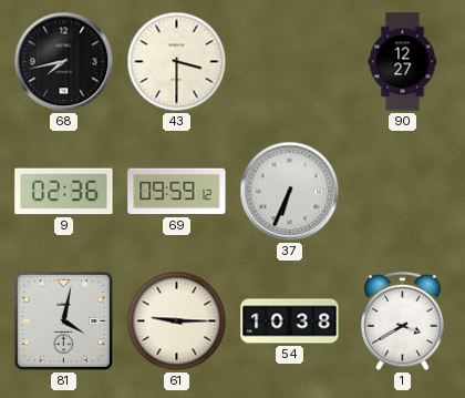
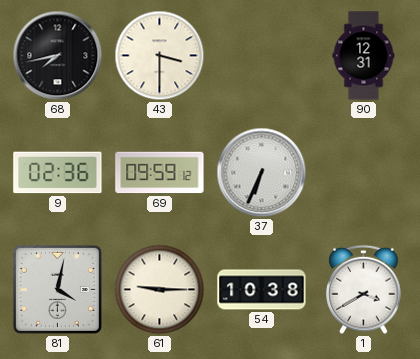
90: 12:27 -> 12:31 (364, 56)
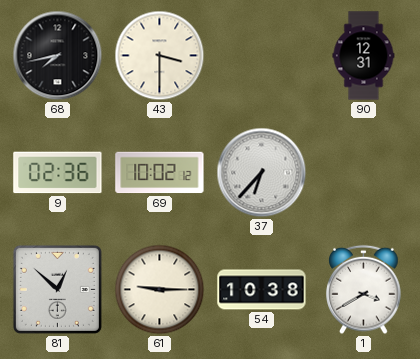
69: 09:59 -> 10:02 (160, 173)
37: 6:34 -> 6:37 (262, 173)
81: 4:02 -> 12:52 (57, 289)
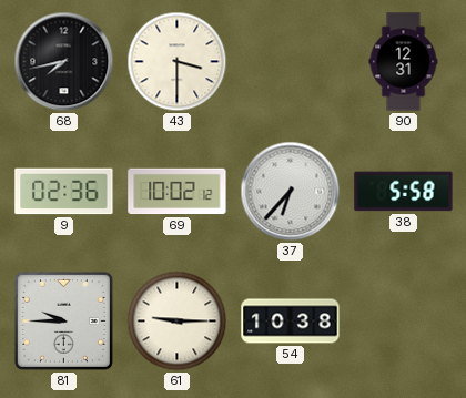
38: none -> 5:58 (404, 192)
81: 12:52 -> 9:45 (63, 320)
1: 3:40 -> none (364, 290)
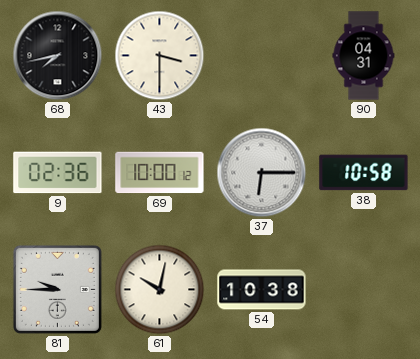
90: 12:31 -> 04:31 (364, 56)
69: 10:02 -> 10:00 (160, 173)
37: 6:37 -> 6:15 (262, 173)
38: 5:58 -> 10:58 (364, 173)
61: 9:15 -> 10:02 (160, 290)
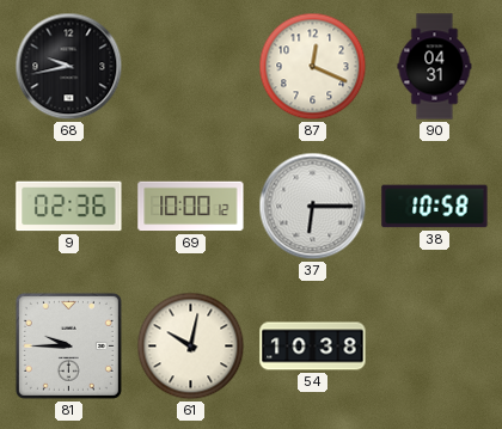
68: 7:43 -> 9:43 (69, 67)
43: 3:30 -> none (160, 56)
87: none -> 12:19 (313, 67)
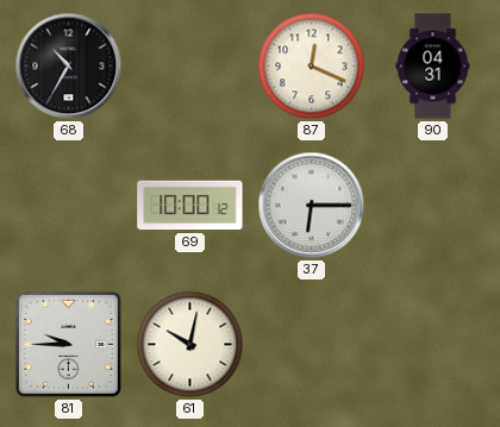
68: 9:43 -> 10:35 (69, 67)
9: 02:36 -> none (69, 207)
38: 10:58 -> none (435, 207)
54: 10:38 -> none (313, 347)
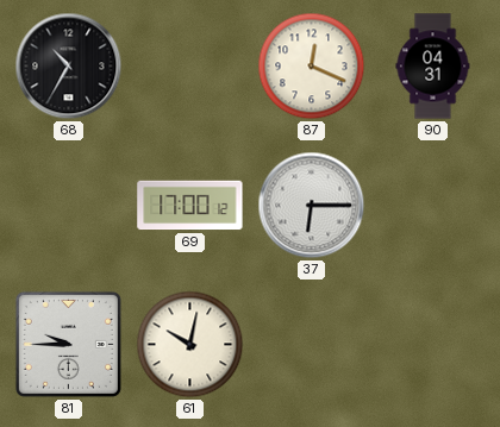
69: 10:00 -> 17:00 (190, 206)
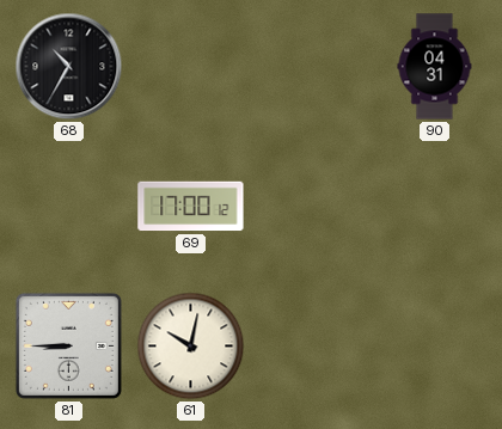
87: 12:19 -> none (312, 67)
37: 6:15 -> none (312, 206)
81: 9:45 -> 8:45 (68, 345)
